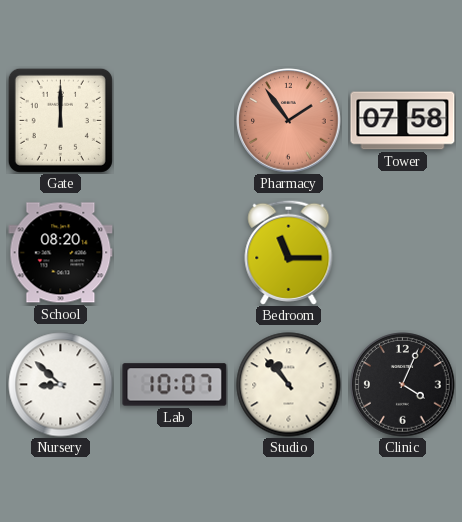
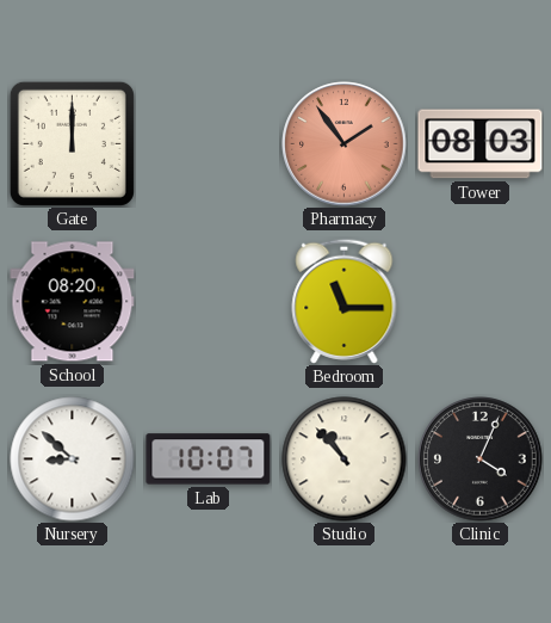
Tower: 07:58 -> 08:03 (481, 144)
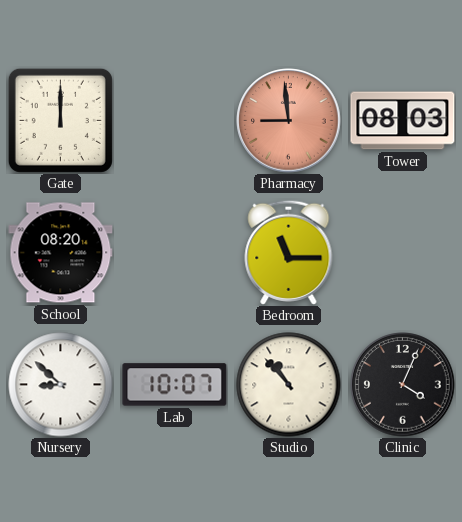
Pharmacy: 1:54 -> 8:59 (289, 121)
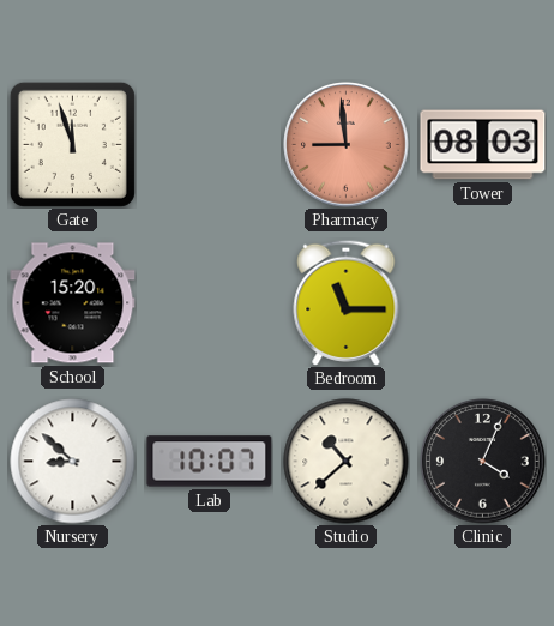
Gate: 12:00 -> 11:57 (72, 144)
School: 08:20 -> 15:20 (73, 303)
Studio: 10:53 -> 10:38 (347, 462)
